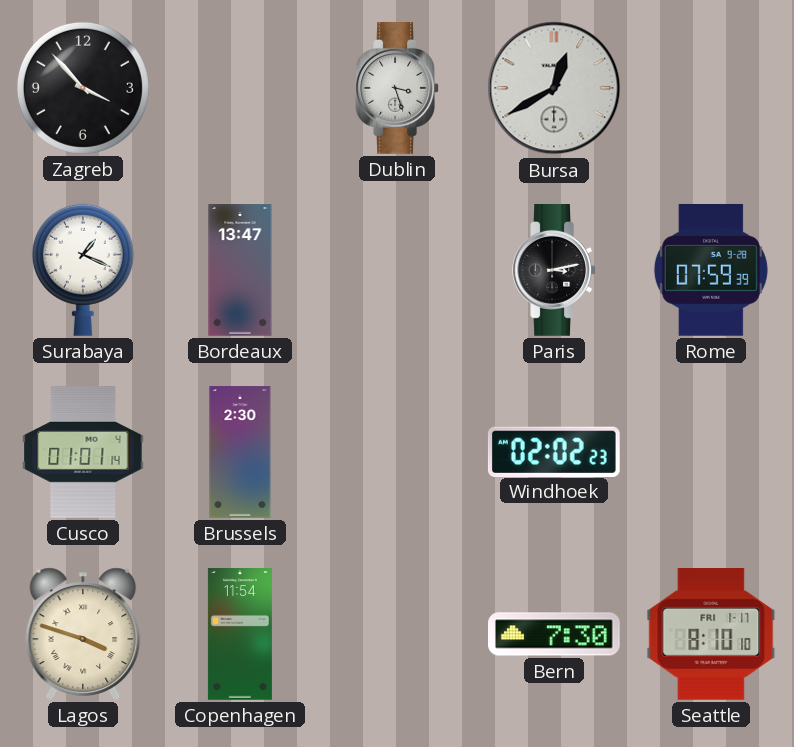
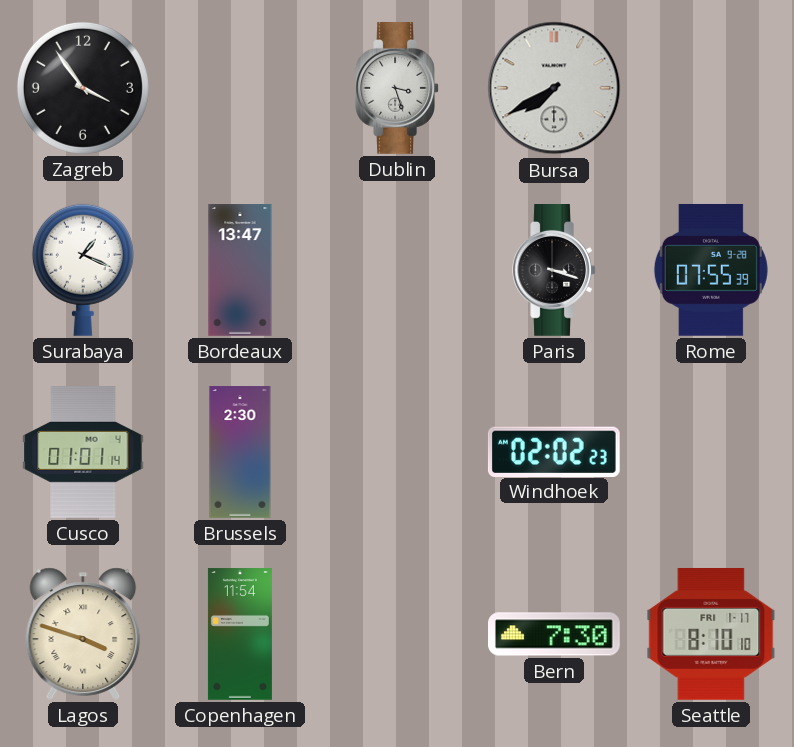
Zagreb: 3:53 -> 3:54 (83, 88)
Bursa: 12:40 -> 7:40 (554, 88)
Paris: 3:13 -> 3:18 (554, 271)
Rome: 07:59 -> 07:55 (711, 270)
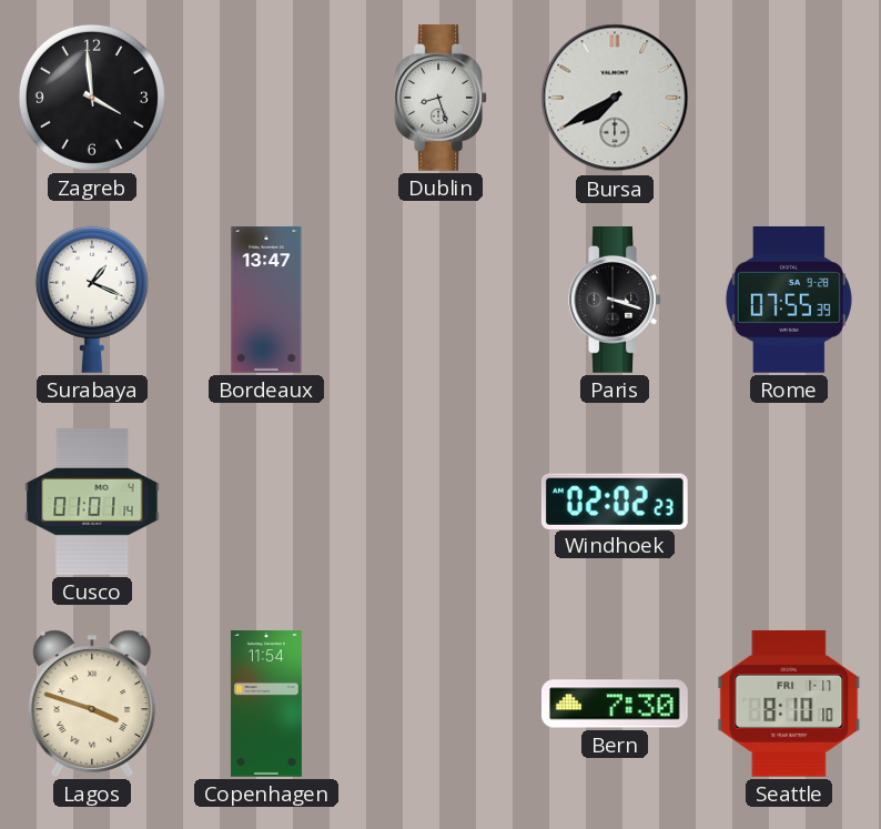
Zagreb: 3:54 -> 3:59 (92, 98)
Dublin: 3:27 -> 8:27 (440, 99)
Brussels: 2:30 -> none (240, 452)
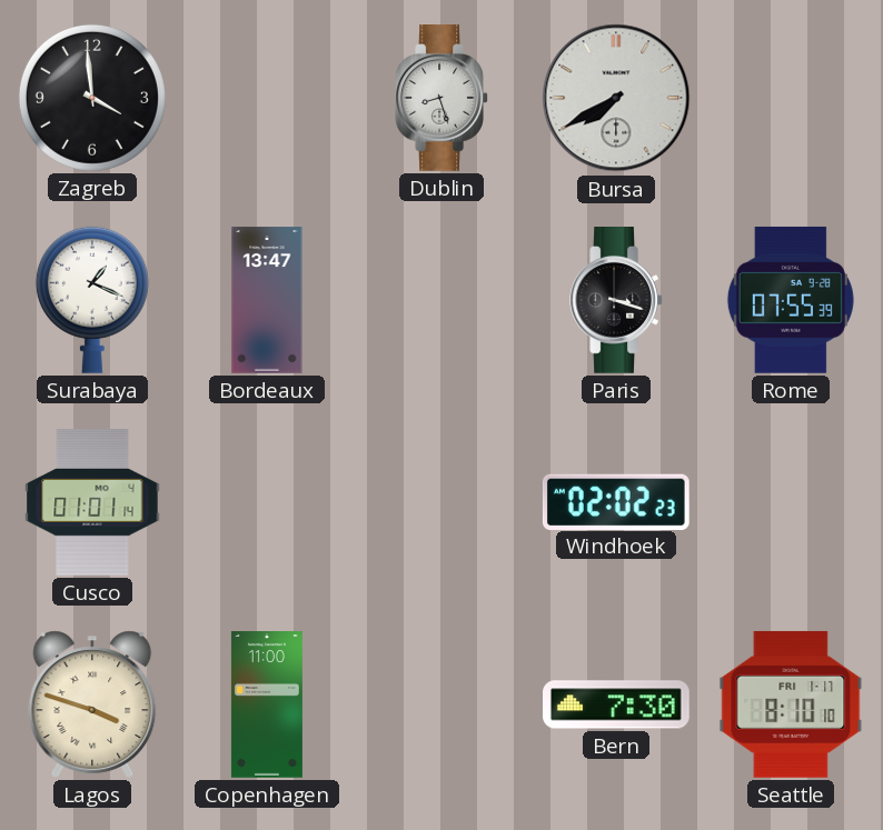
Copenhagen: 11:54 -> 11:00 (267, 704)
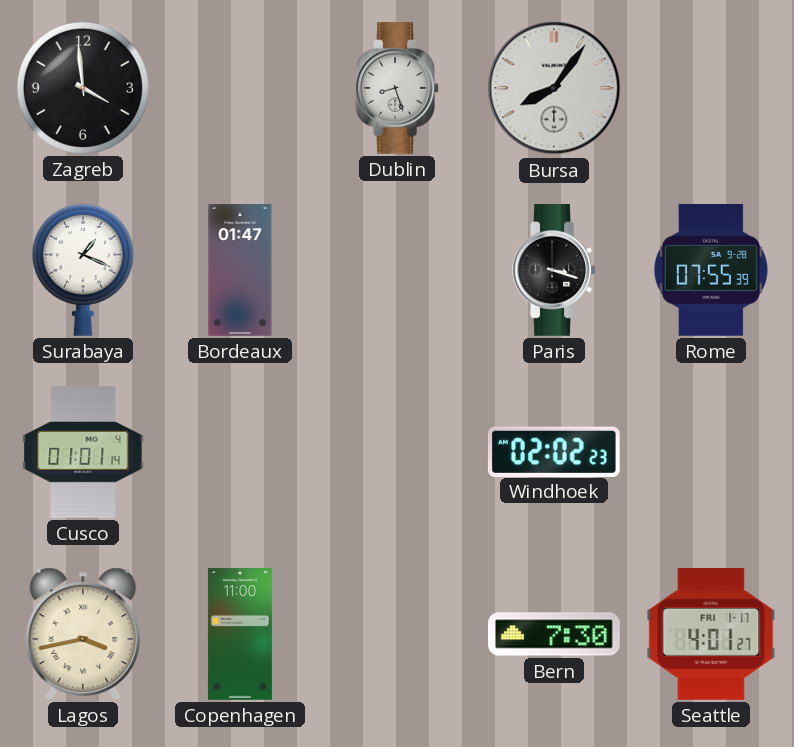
Bursa: 7:40 -> 8:06 (554, 88)
Bordeaux: 13:47 -> 01:47 (240, 270)
Lagos: 3:48 -> 3:43 (83, 634)
Seattle: 8:10 -> 4:01 (711, 634)
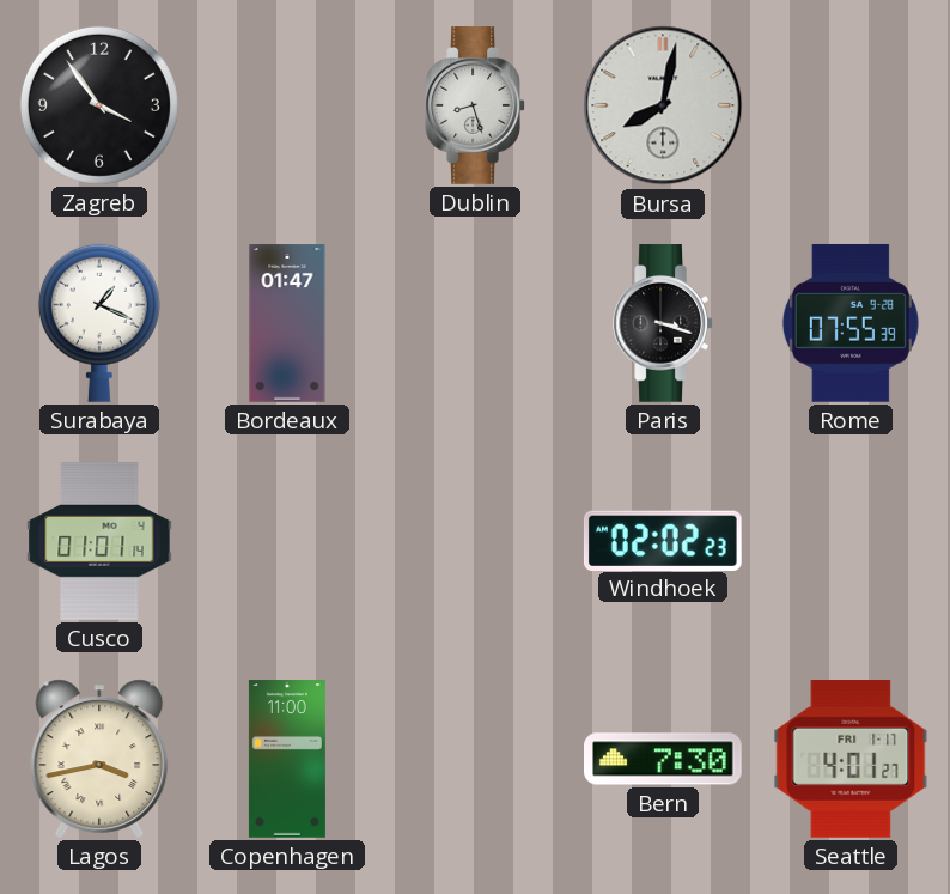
Zagreb: 3:59 -> 3:54 (99, 105)
Bursa: 8:06 -> 8:02 (663, 105)
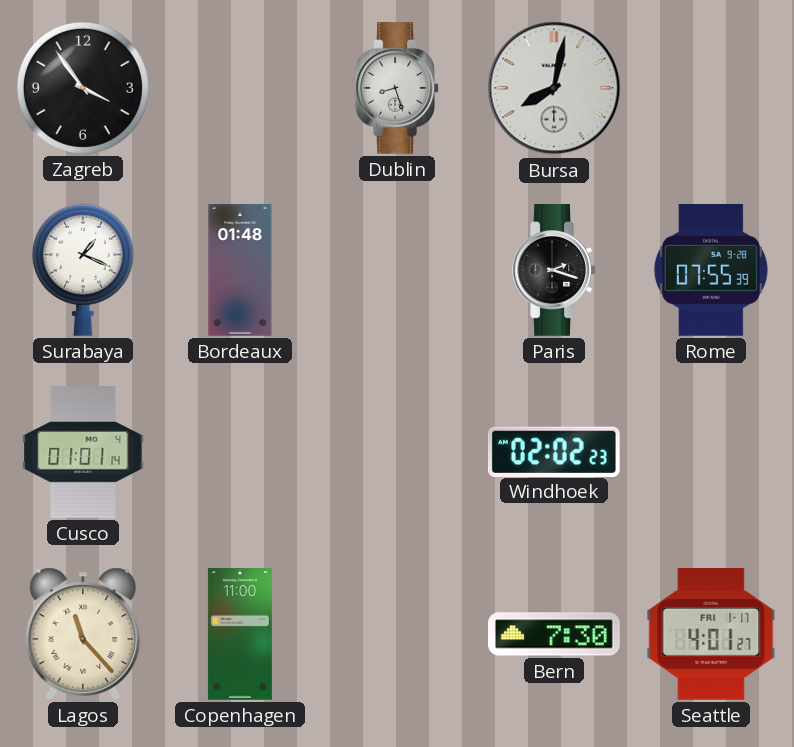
Bordeaux: 01:47 -> 01:48 (240, 270)
Paris: 3:18 -> 2:18 (554, 271)
Lagos: 3:43 -> 11:23 (83, 634)
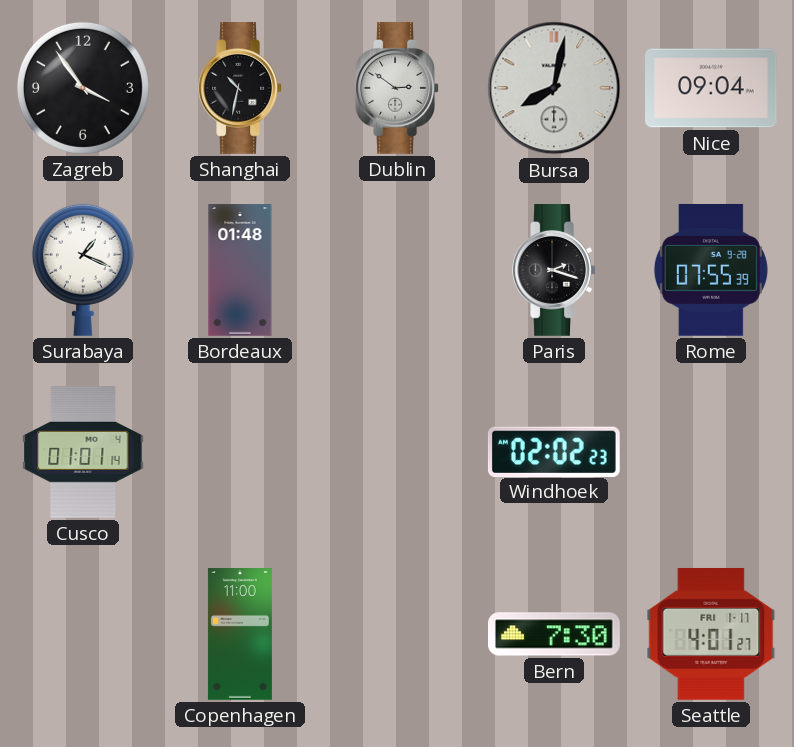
Shanghai: none -> 10:32 (240, 89)
Dublin: 8:27 -> 2:51 (397, 89)
Nice: none -> 09:04 (712, 88)
Lagos: 11:23 -> none (83, 634)
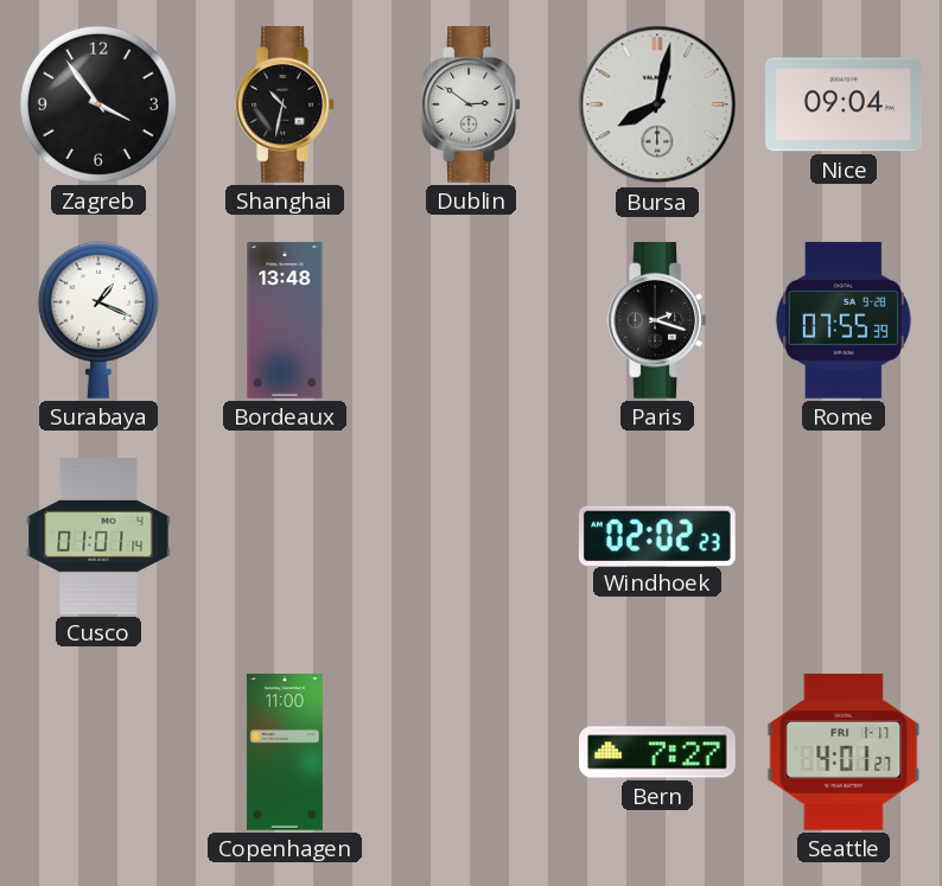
Bordeaux: 01:48 -> 13:48 (285, 320)
Bern: 7:30 -> 7:27 (658, 752)
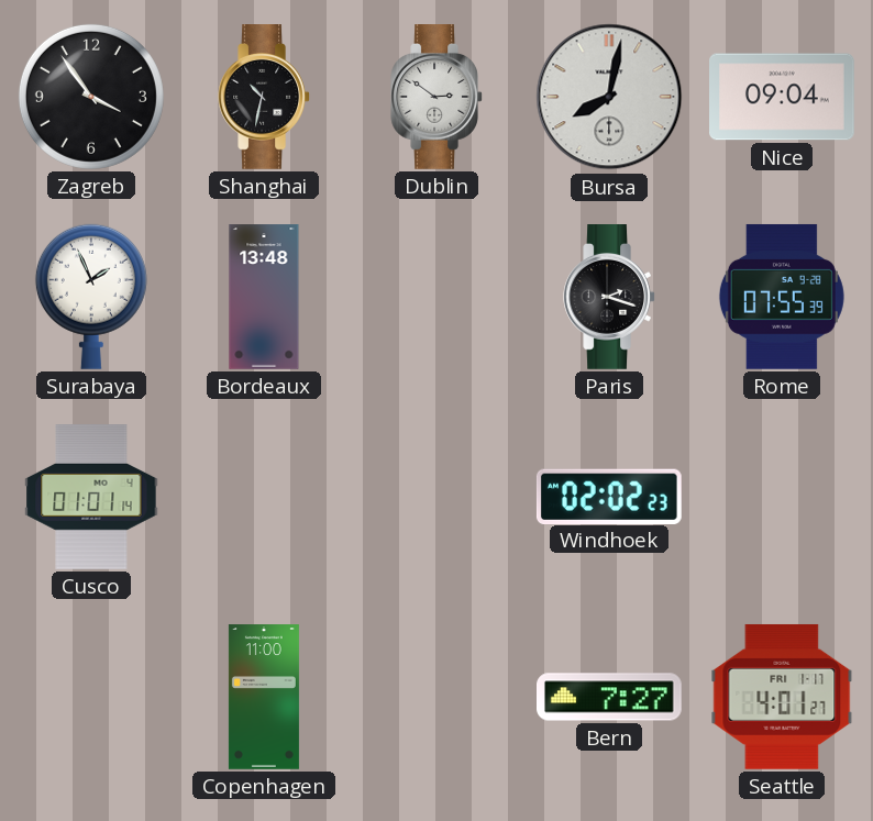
Surabaya: 1:19 -> 1:56 (91, 297)
